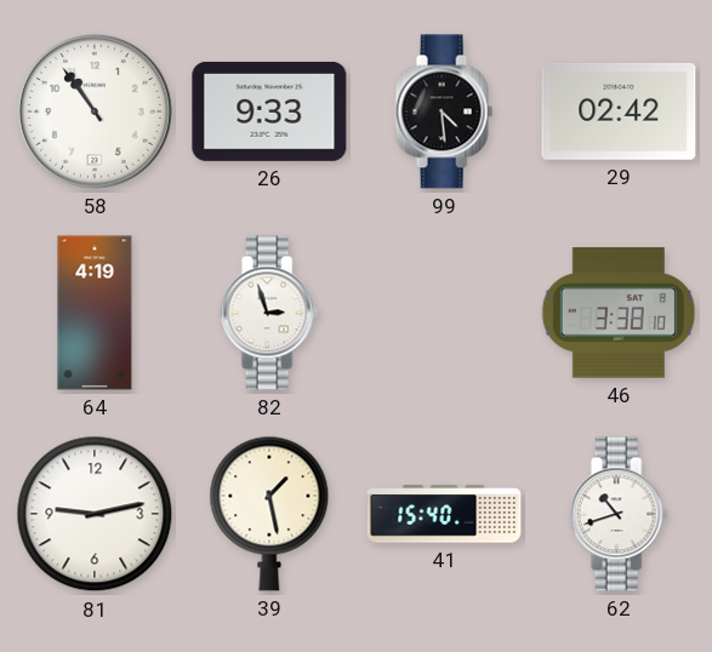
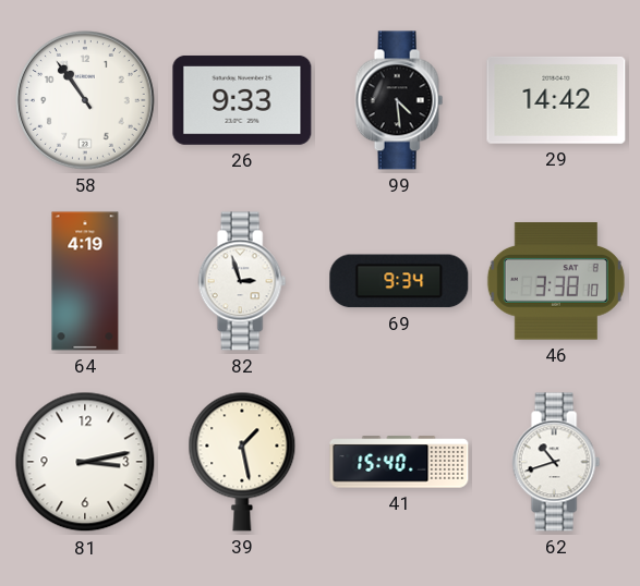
29: 02:42 -> 14:42 (556, 100)
69: none -> 9:34 (399, 281)
81: 9:13 -> 3:13 (85, 462)
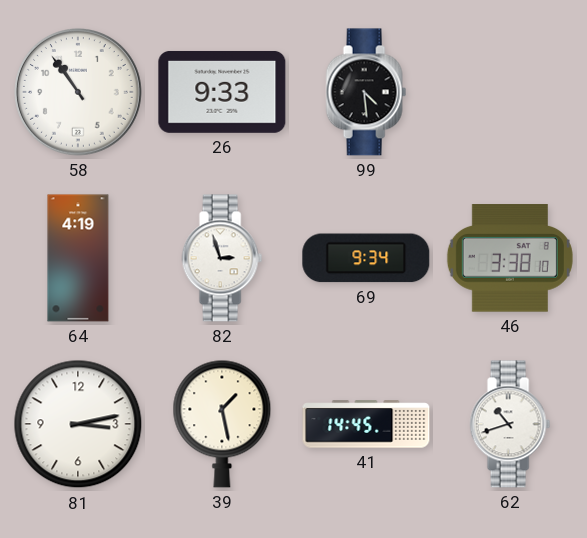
29: 14:42 -> none (556, 100)
41: 15:40 -> 14:45 (366, 424)
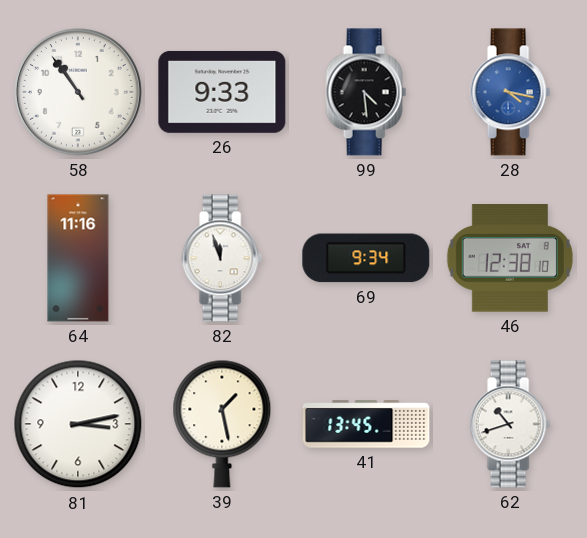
28: none -> 4:17 (510, 92)
64: 4:19 -> 11:16 (78, 258)
82: 2:57 -> 11:57 (222, 258)
46: 3:38 -> 12:38 (510, 258)
41: 14:45 -> 13:45 (366, 424)
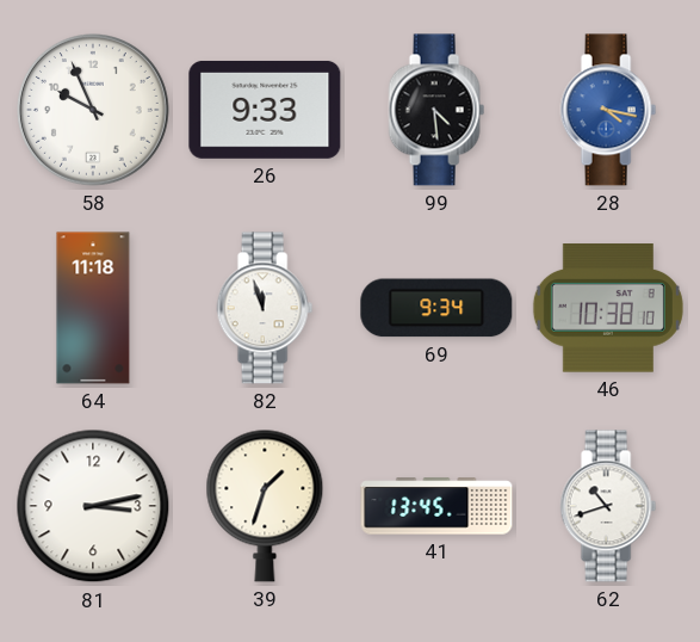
58: 10:54 -> 9:56 (94, 111)
64: 11:16 -> 11:18 (93, 308)
46: 12:38 -> 10:38 (608, 308)
39: 1:28 -> 1:33 (265, 506)
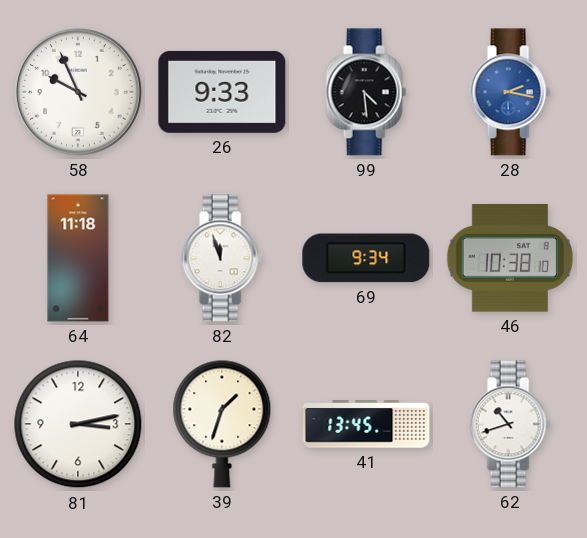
28: 4:17 -> 2:17 (510, 92)
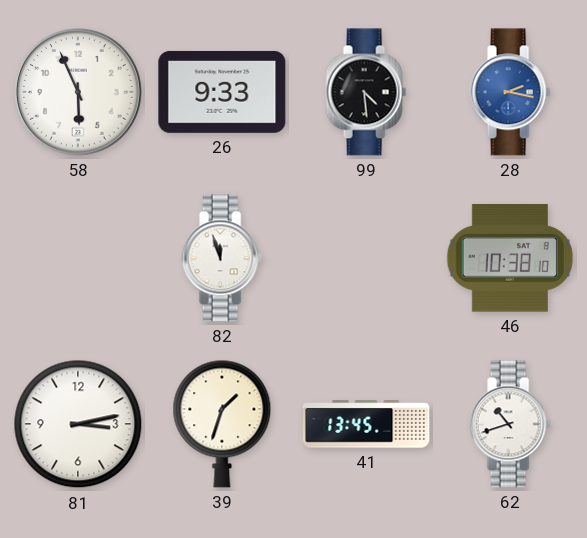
58: 9:56 -> 5:56 (79, 93)
64: 11:18 -> none (78, 258)
69: 9:34 -> none (366, 258)
